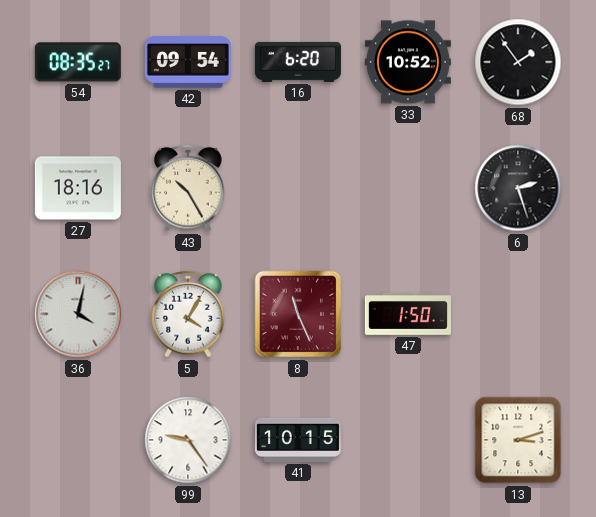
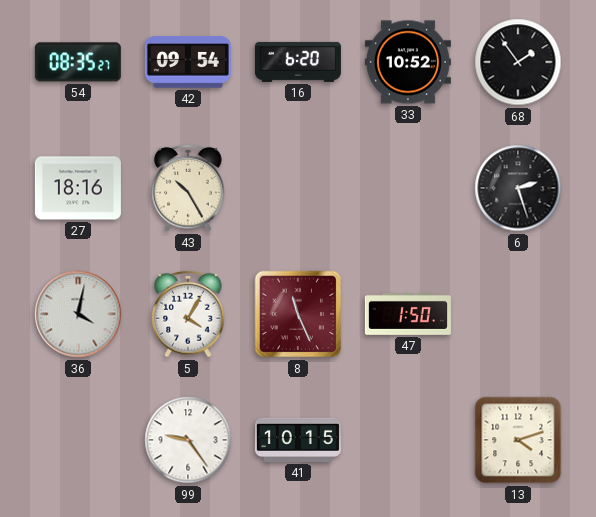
13: 3:12 -> 4:12 (518, 440)
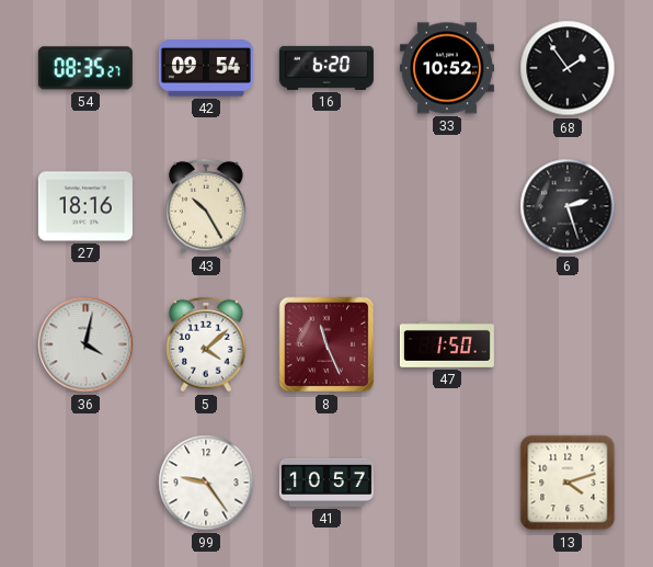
5: 4:05 -> 4:08 (206, 344)
41: 10:15 -> 10:57 (326, 483)
